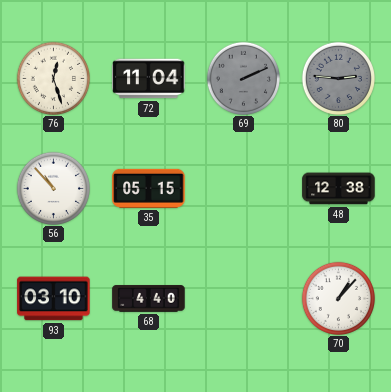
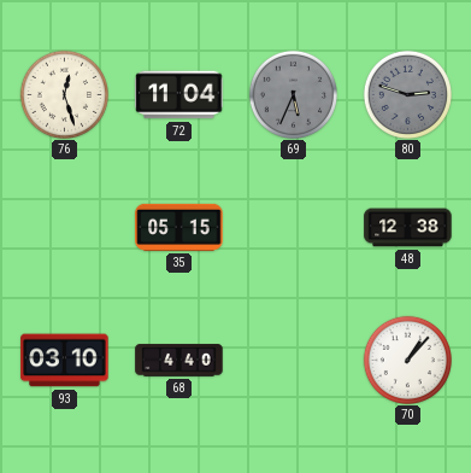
69: 2:11 -> 5:34 (293, 94)
80: 2:46 -> 2:48 (407, 94)
56: 10:53 -> none (53, 188)
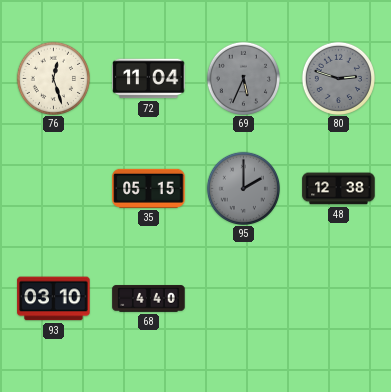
95: none -> 2:00 (243, 188)
70: 1:07 -> none (407, 360)
